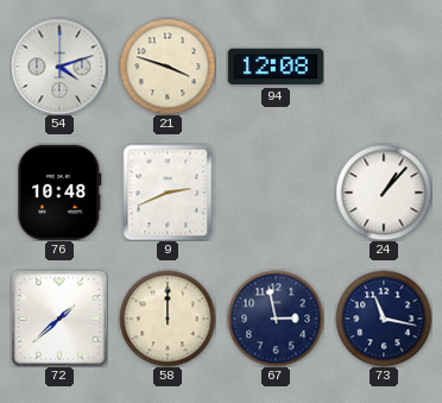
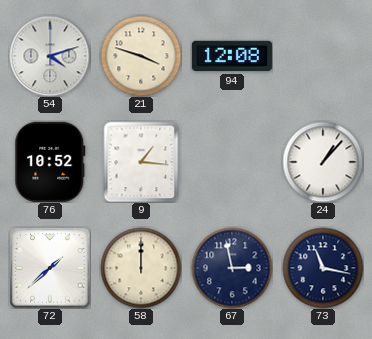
76: 10:48 -> 10:52 (50, 162)
9: 2:41 -> 1:16 (141, 162)
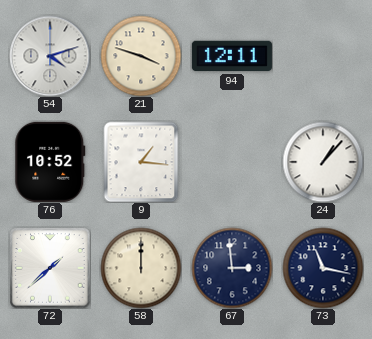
94: 12:08 -> 12:11 (232, 56)
67: 2:58 -> 2:59 (232, 268)
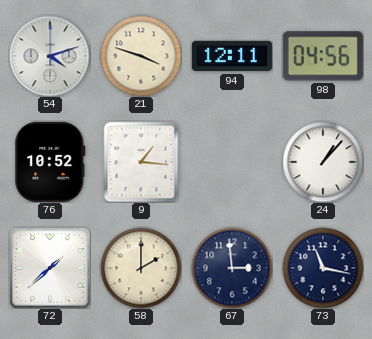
98: none -> 04:56 (323, 56)
58: 12:00 -> 2:00 (141, 268)
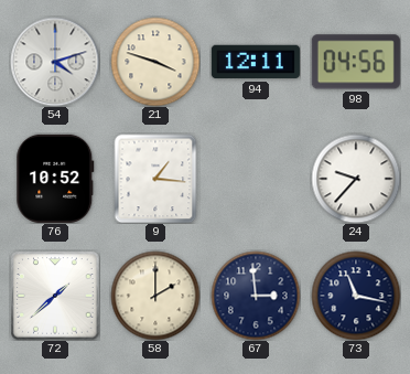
24: 1:07 -> 9:37 (356, 179)
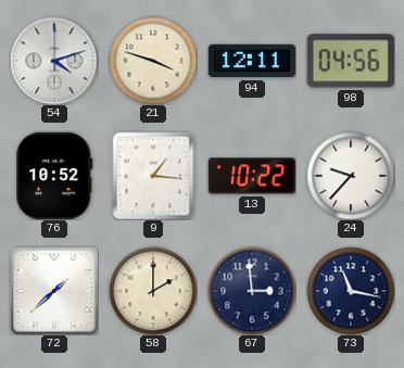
13: none -> 10:22 (252, 176)
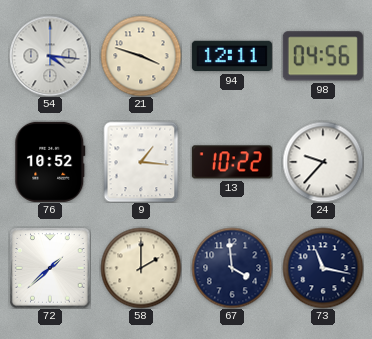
54: 4:12 -> 4:16 (50, 56)
67: 2:59 -> 3:59 (232, 268)
